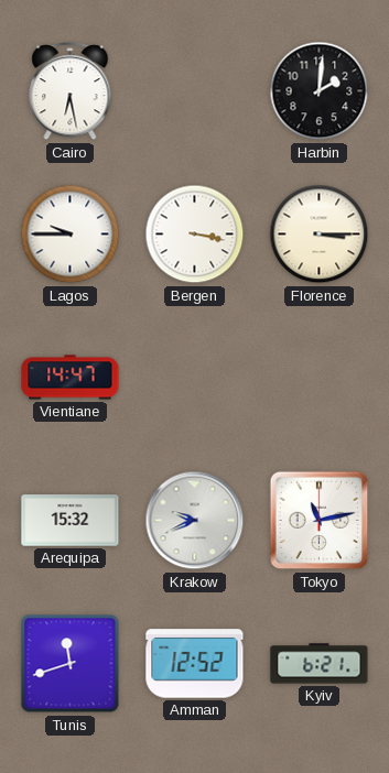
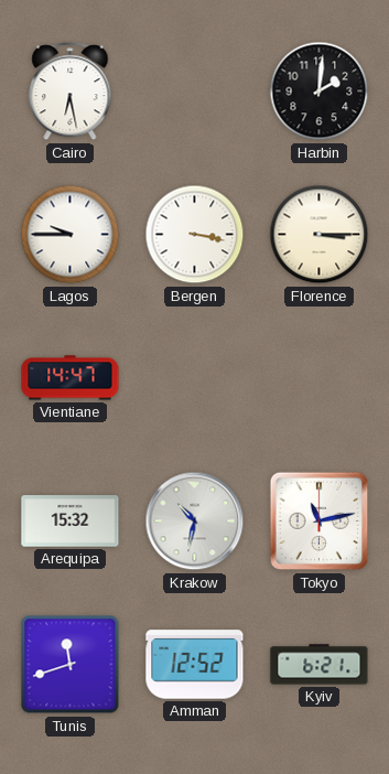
Krakow: 9:41 -> 10:32 (195, 522)
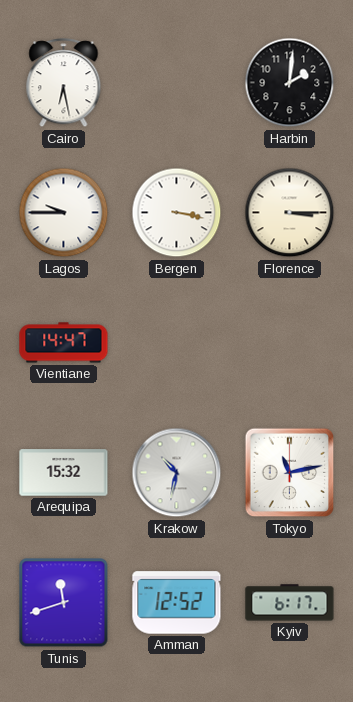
Kyiv: 6:21 -> 6:17 (290, 603)
